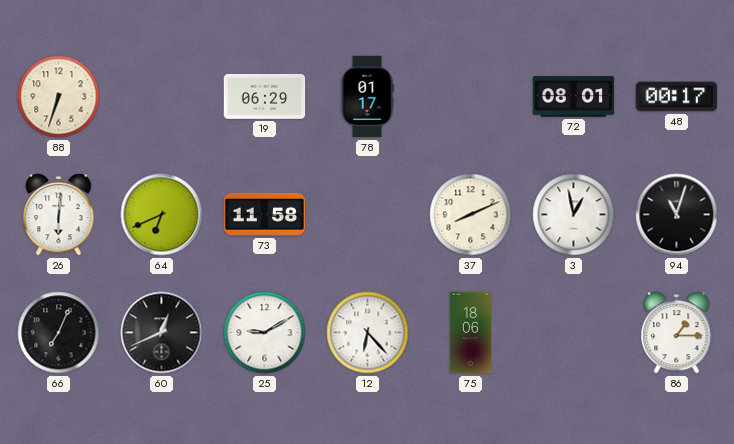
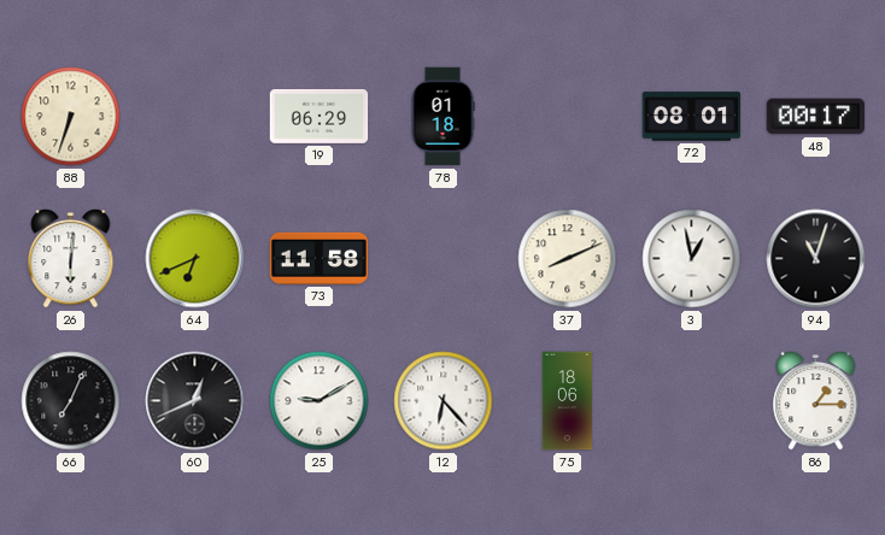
78: 01:17 -> 01:18 (443, 117)
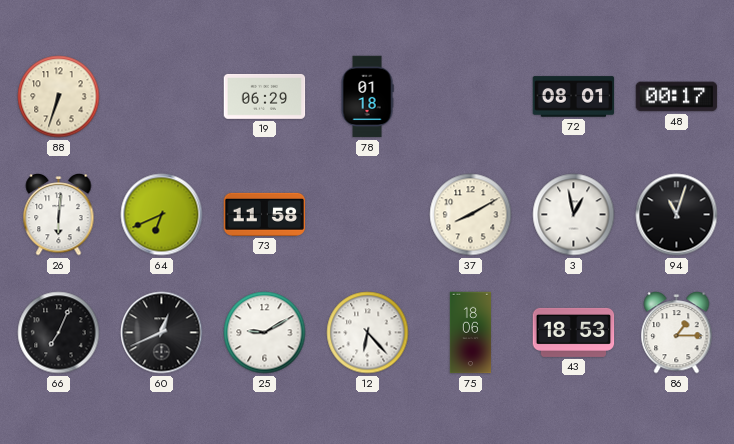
37: 8:11 -> 8:10 (471, 215)
43: none -> 18:53 (574, 332)
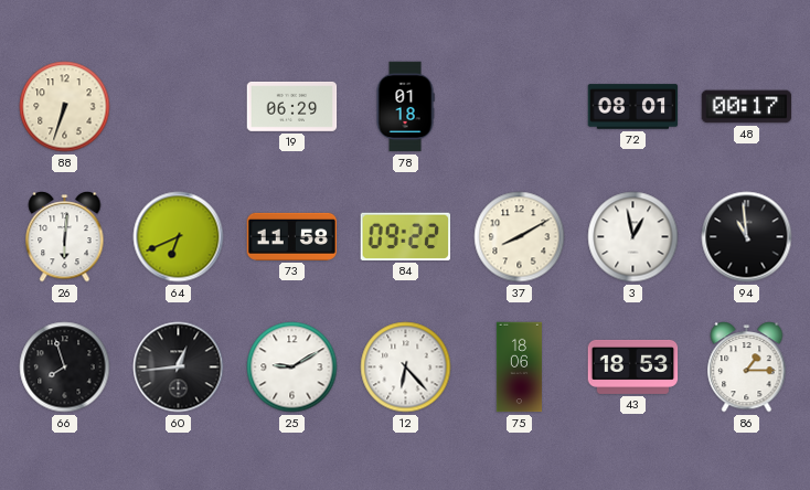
84: none -> 09:22 (405, 236)
94: 11:03 -> 10:59 (747, 237)
66: 7:04 -> 7:57 (65, 367)
60: 12:41 -> 12:44 (179, 367)
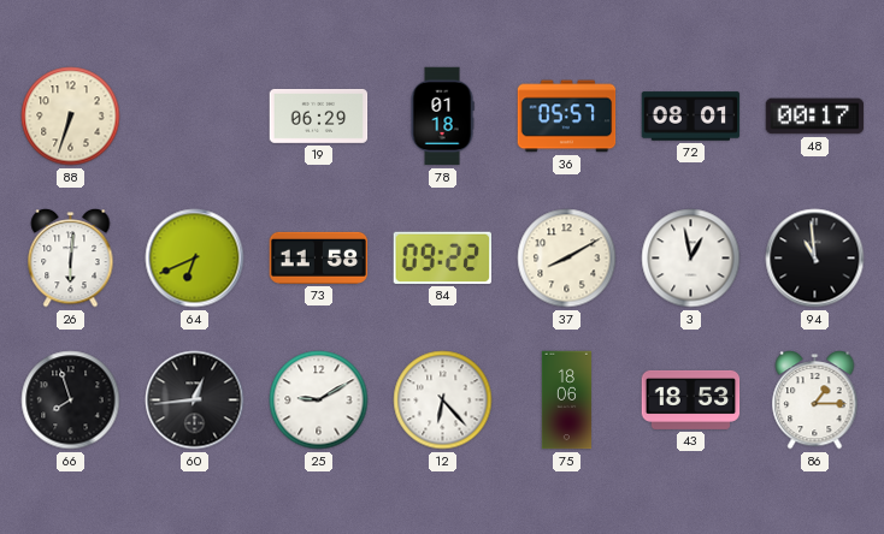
36: none -> 05:57 (567, 117)
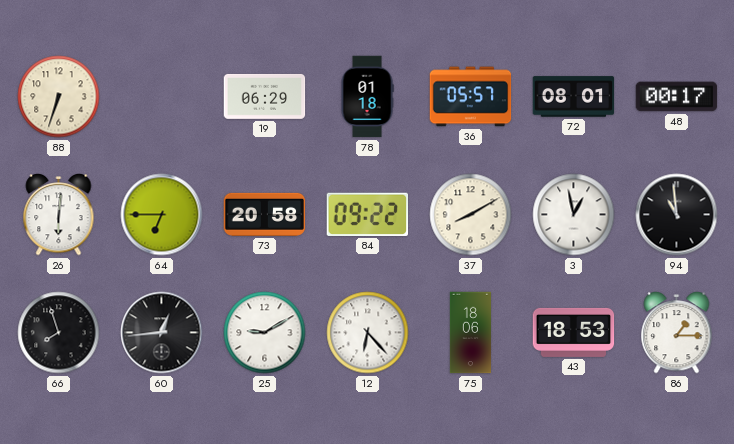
64: 6:41 -> 6:45 (162, 215)
73: 11:58 -> 20:58 (265, 214)
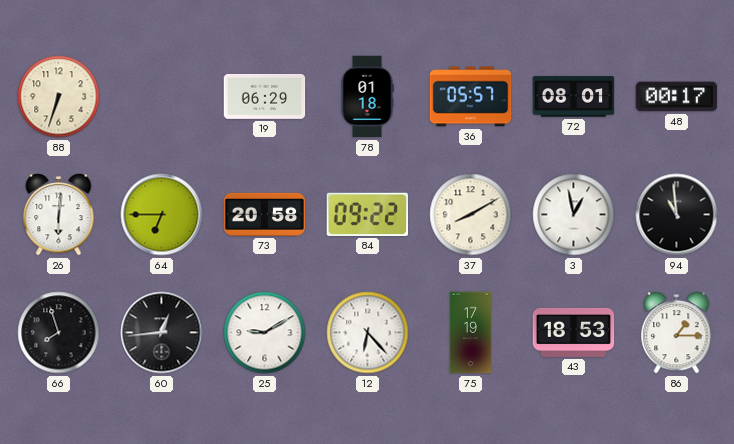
75: 18:06 -> 17:19 (470, 333)
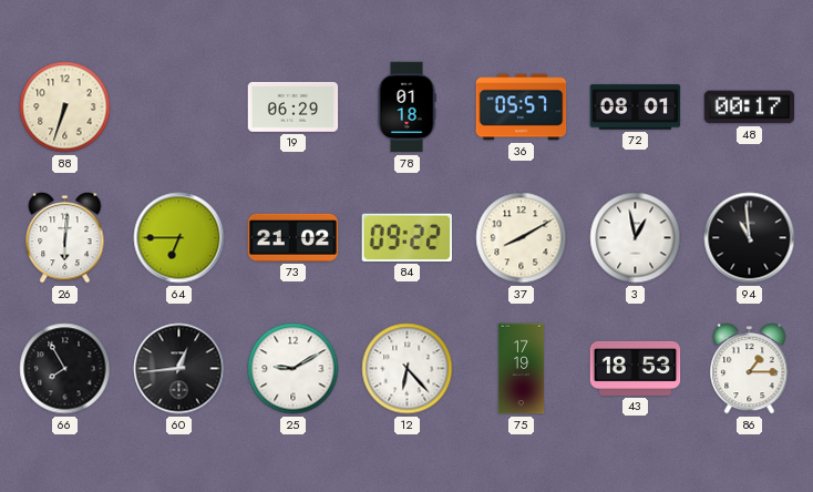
73: 20:58 -> 21:02 (294, 237)
66: 7:57 -> 7:55 (65, 369)
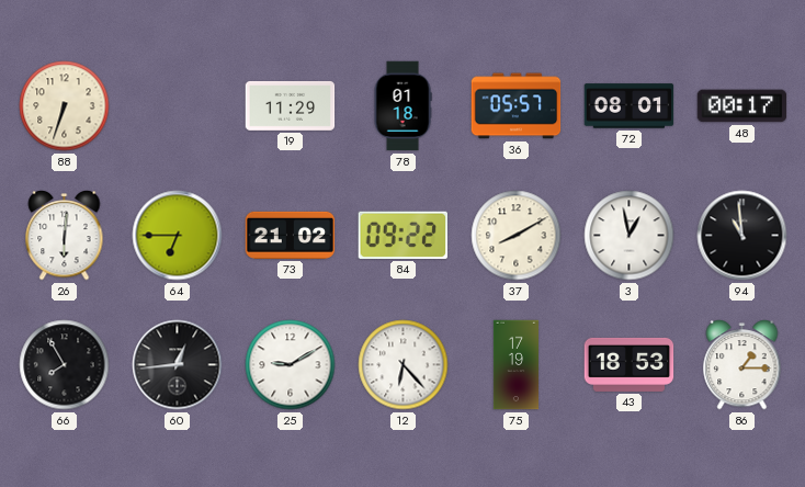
19: 06:29 -> 11:29 (291, 105)
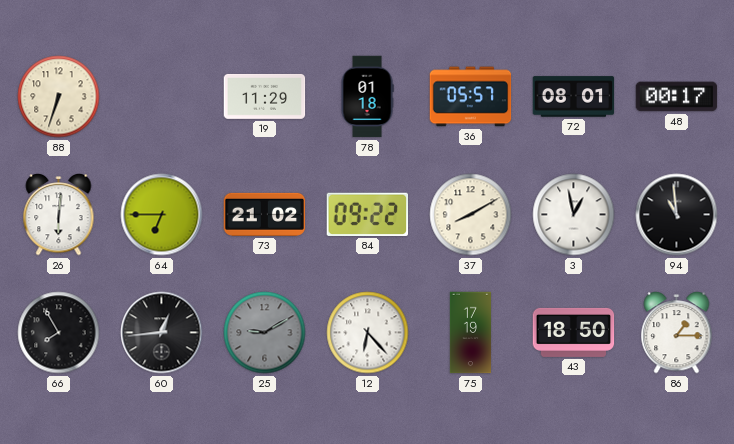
25 dial: white -> grey (265, 333)
43: 18:53 -> 18:50 (574, 332)
